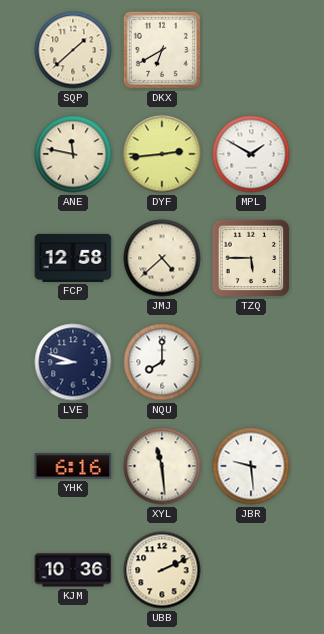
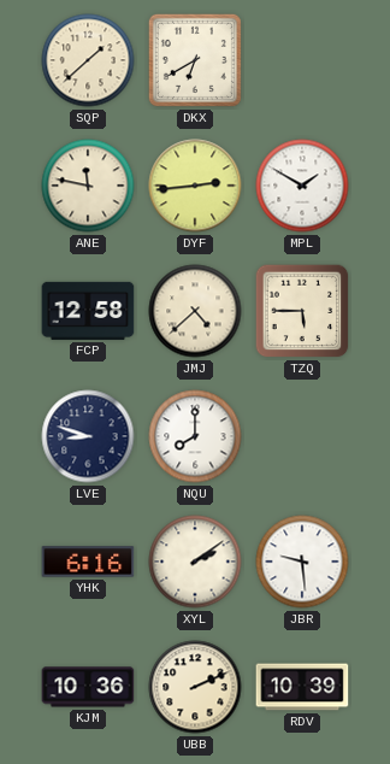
XYL: 11:29 -> 2:09 (195, 562)
RDV: none -> 10:39 (302, 687)
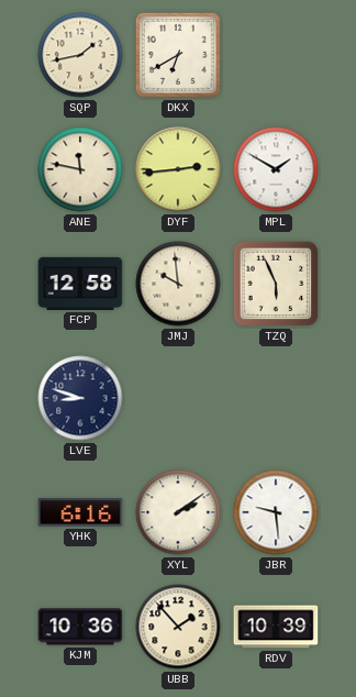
SQP: 1:38 -> 1:43 (80, 55)
JMJ: 4:38 -> 9:59 (178, 284)
TZQ: 5:45 -> 5:56 (276, 284)
NQU: 8:00 -> none (195, 436)
UBB: 2:11 -> 1:53 (178, 627)
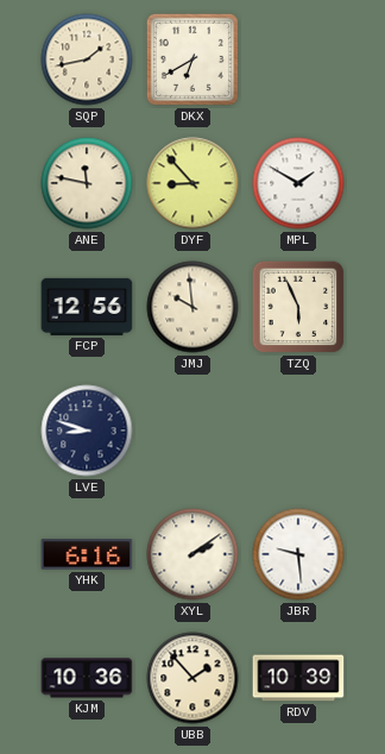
DYF: 2:44 -> 8:53 (192, 183)
FCP: 12:58 -> 12:56 (87, 307)
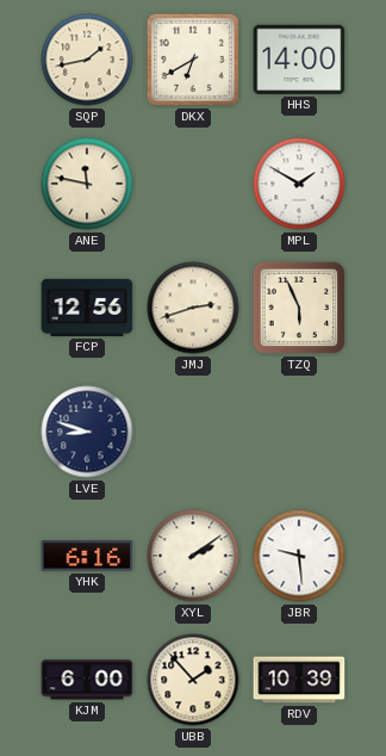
HHS: none -> 14:00 (299, 60)
DYF: 8:53 -> none (192, 183)
JMJ: 9:59 -> 2:42 (193, 308)
KJM: 10:36 -> 6:00 (87, 680)
